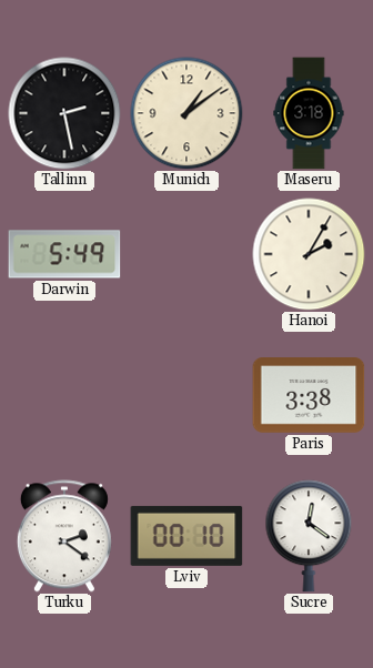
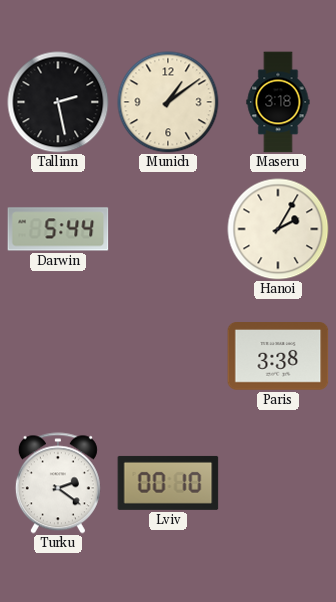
Darwin: 5:49 -> 5:44 (58, 229)
Sucre: 12:21 -> none (309, 536)
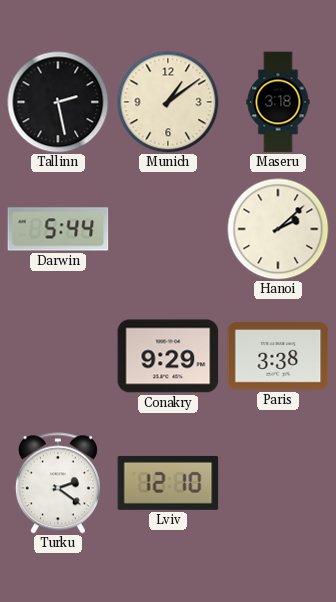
Hanoi: 2:05 -> 2:08 (278, 229)
Conakry: none -> 9:29 (168, 356)
Lviv: 00:10 -> 12:10 (168, 483)
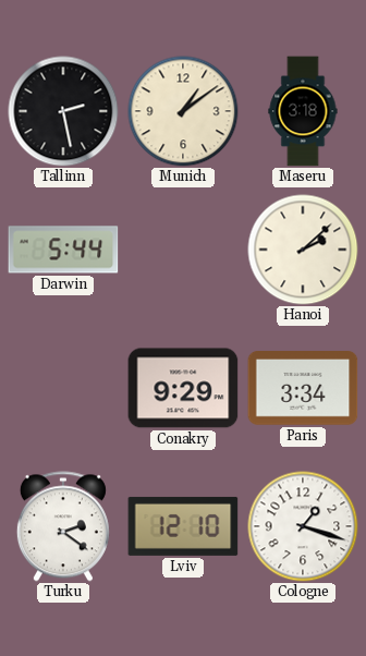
Paris: 3:38 -> 3:34 (303, 389)
Cologne: none -> 1:18 (303, 526)
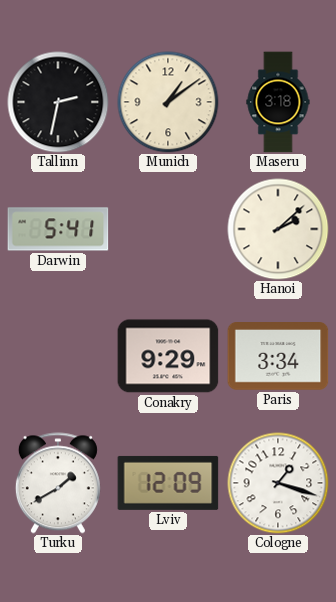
Tallinn: 2:28 -> 2:32 (58, 102)
Darwin: 5:44 -> 5:41 (58, 229)
Turku: 2:21 -> 1:40 (58, 483)
Lviv: 12:10 -> 12:09 (168, 483)
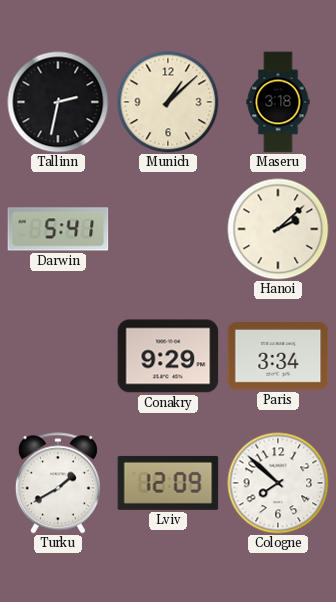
Munich: 1:09 -> 1:08 (168, 102)
Cologne: 1:18 -> 7:52 (278, 483)
